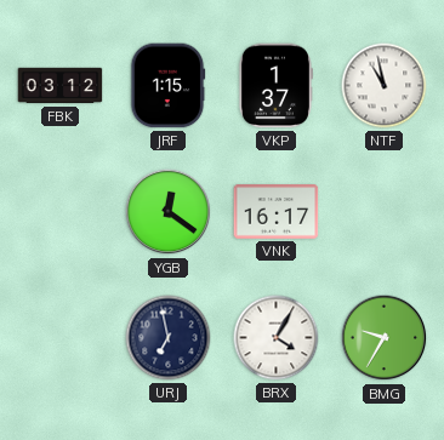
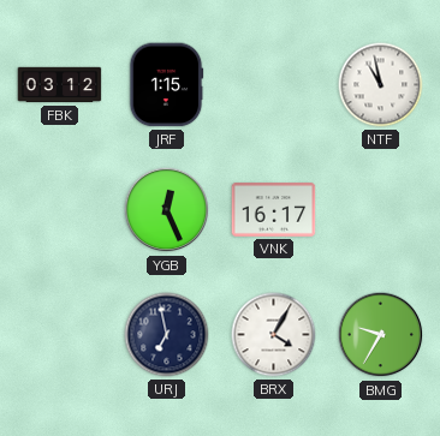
VKP: 1:37 -> none (275, 86)
YGB: 12:21 -> 12:26 (167, 210)
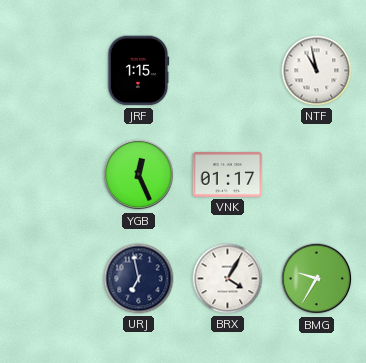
FBK: 03:12 -> none (60, 85)
VNK: 16:17 -> 01:17 (228, 175)
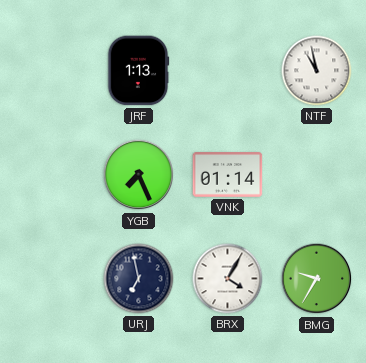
JRF: 1:15 -> 1:13 (138, 71)
YGB: 12:26 -> 7:26 (139, 175)
VNK: 01:17 -> 01:14 (228, 175)
